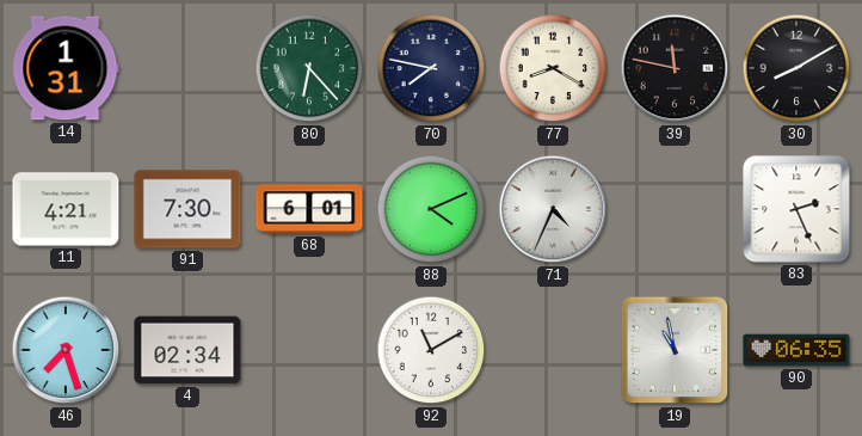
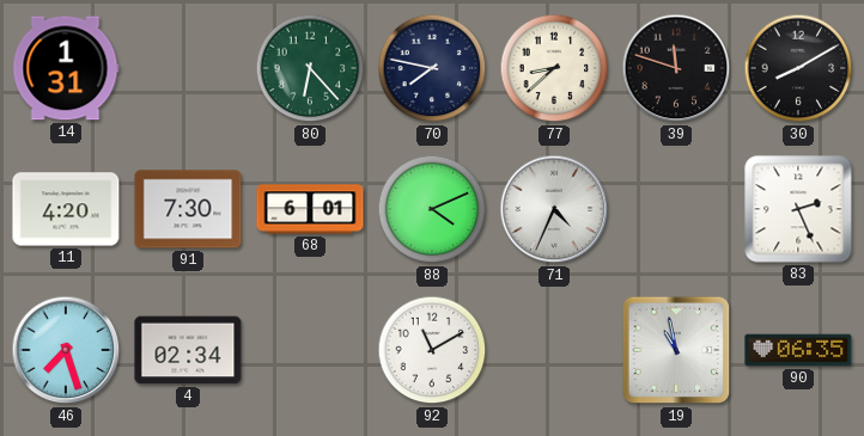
77: 8:20 -> 8:38 (554, 68)
39: 11:47 -> 11:48 (676, 68)
11: 4:21 -> 4:20 (66, 209)
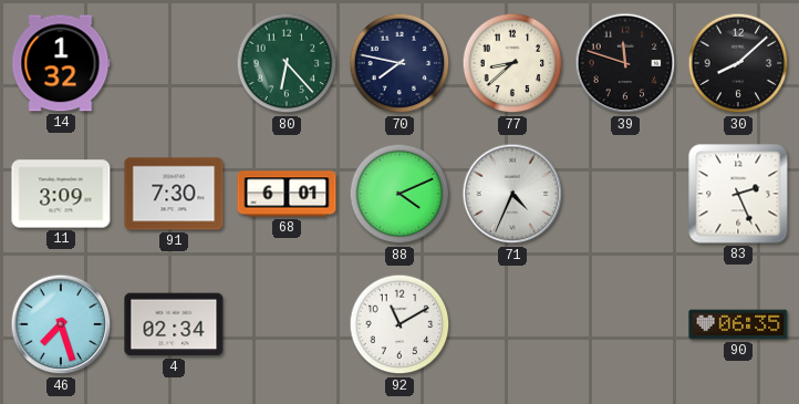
14: 1:31 -> 1:32 (61, 63)
30: 8:10 -> 8:08 (738, 63)
11: 4:20 -> 3:09 (61, 194)
19: 10:58 -> none (676, 350)
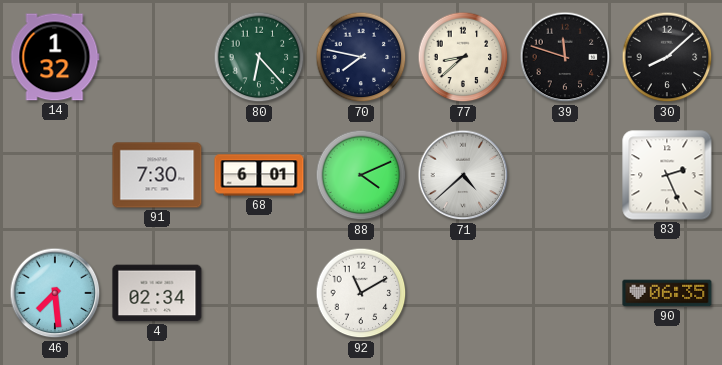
11: 3:09 -> none (61, 194)
71: 4:34 -> 4:38 (463, 175)
46: 7:27 -> 7:29 (55, 293)
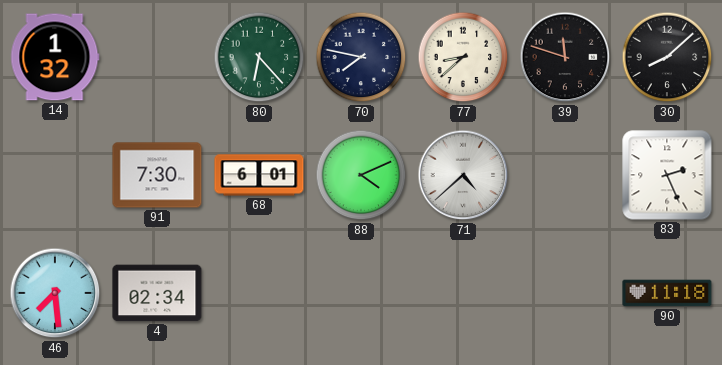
92: 11:10 -> none (361, 293)
90: 06:35 -> 11:18 (667, 293)
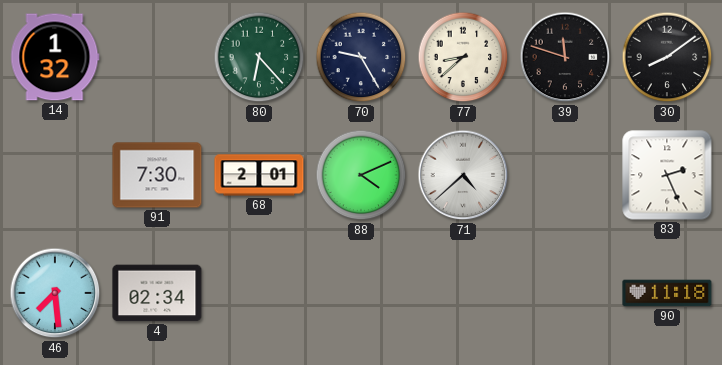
70: 7:47 -> 9:25 (361, 57)
30: 8:08 -> 8:09 (667, 57)
68: 6:01 -> 2:01 (259, 175)
